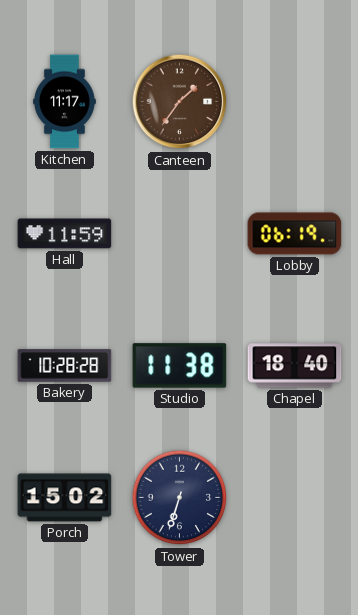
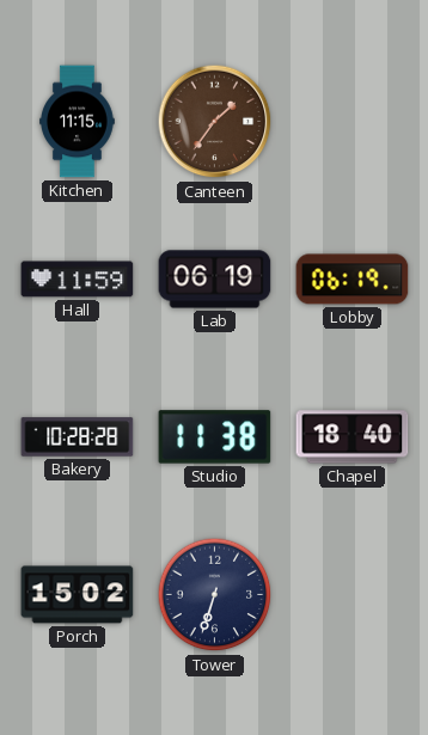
Kitchen: 11:17 -> 11:15 (78, 122)
Lab: none -> 06:19 (215, 280)
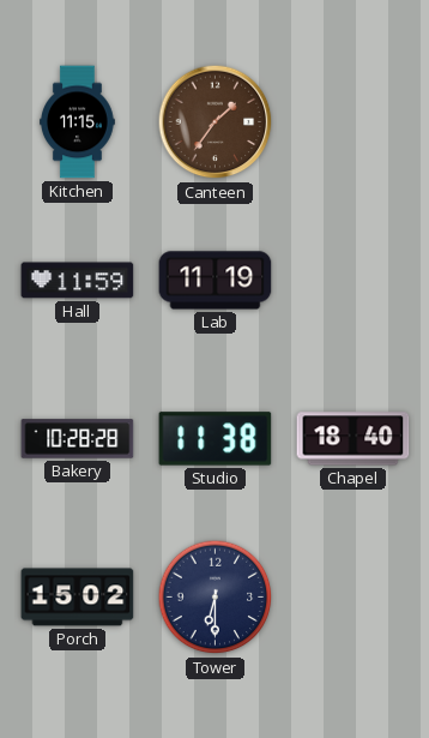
Lab: 06:19 -> 11:19 (216, 281)
Lobby: 06:19 -> none (353, 280)
Tower: 6:33 -> 6:30 (216, 598)
